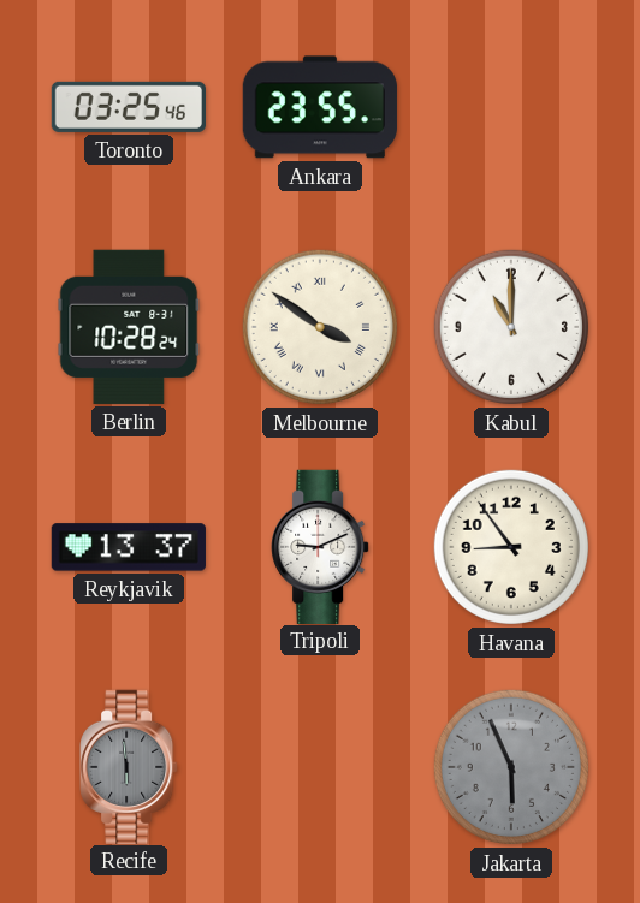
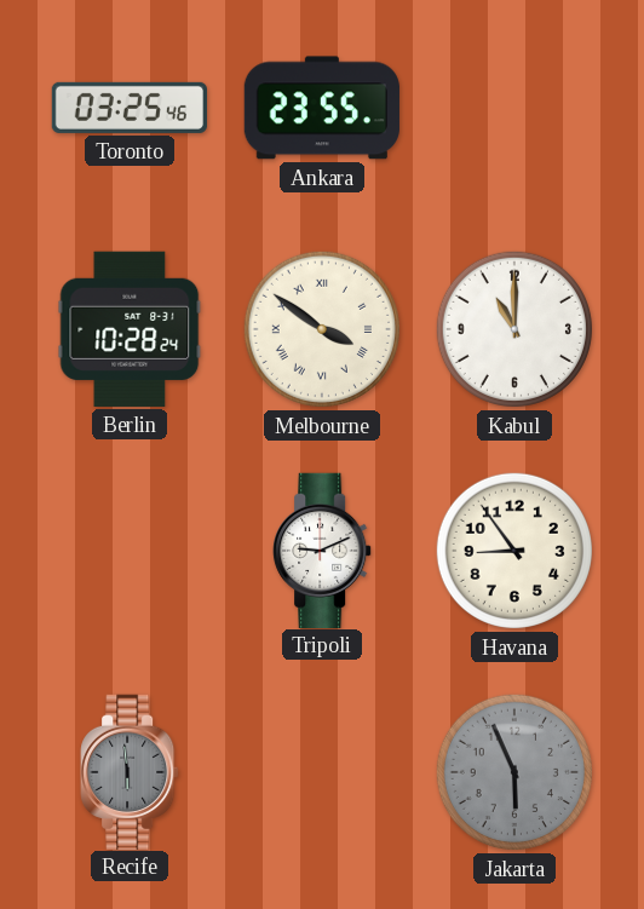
Reykjavik: 13:37 -> none (129, 547)
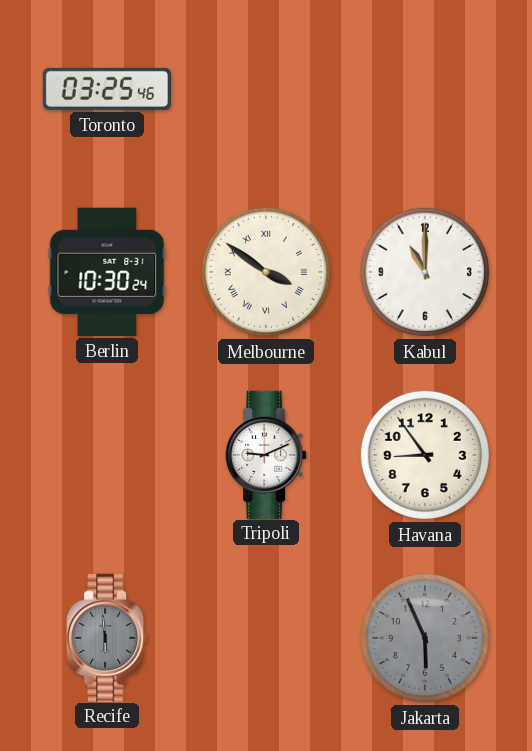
Ankara: 23:55 -> none (322, 108)
Berlin: 10:28 -> 10:30 (107, 272)
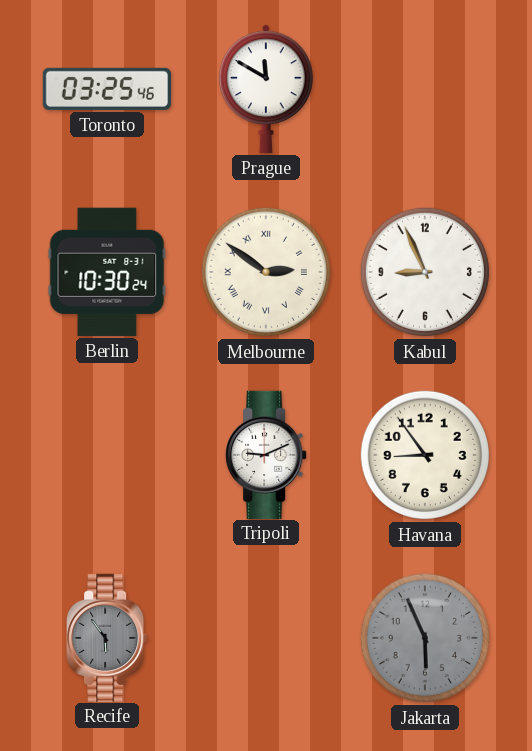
Prague: none -> 11:50 (266, 89)
Melbourne: 3:51 -> 2:51 (266, 272)
Kabul: 11:00 -> 8:56 (425, 272)
Recife: 5:59 -> 5:54 (107, 637)
